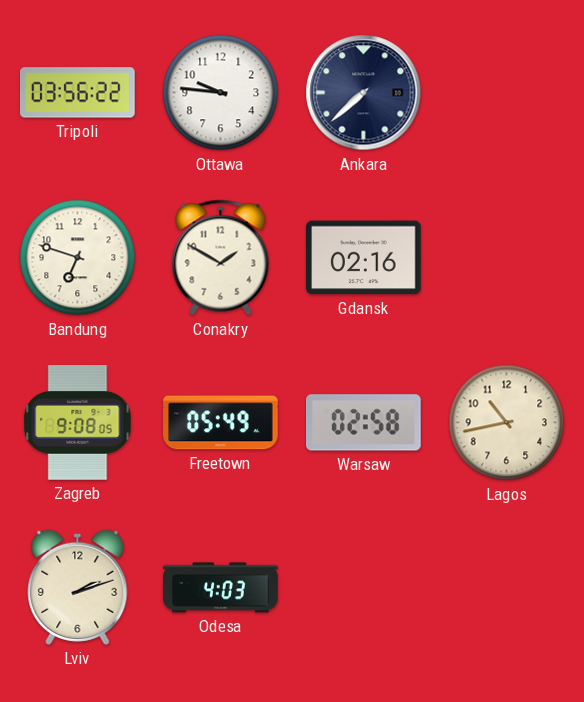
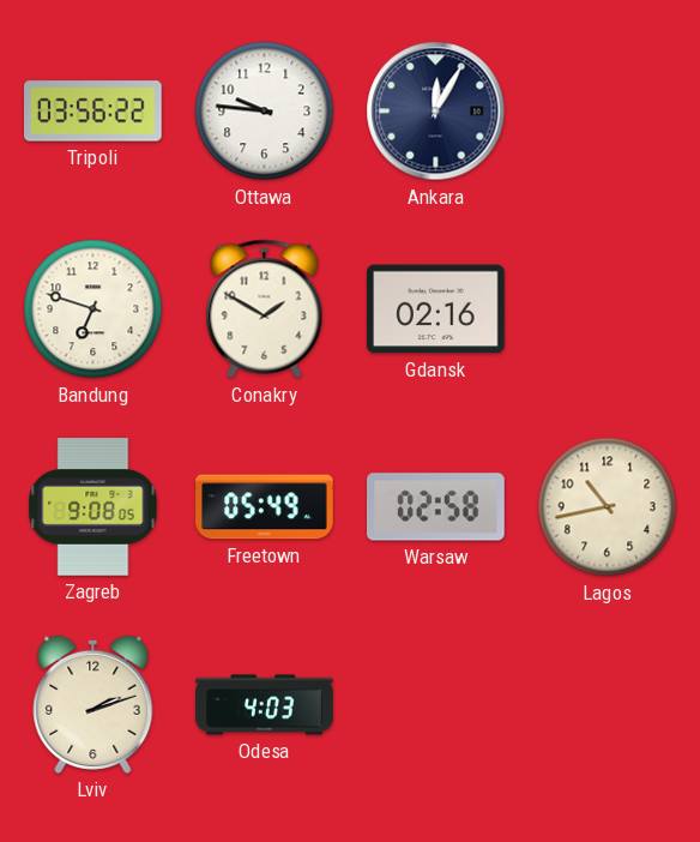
Ankara: 7:38 -> 12:05 (436, 112)
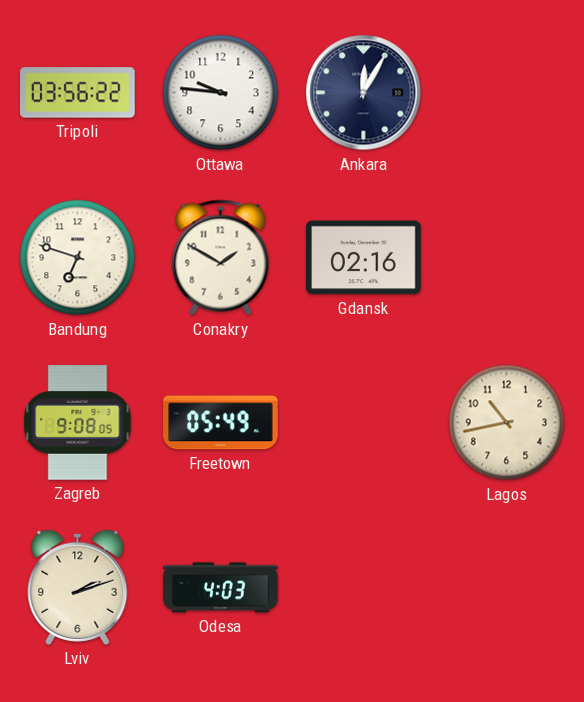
Warsaw: 02:58 -> none (436, 507)
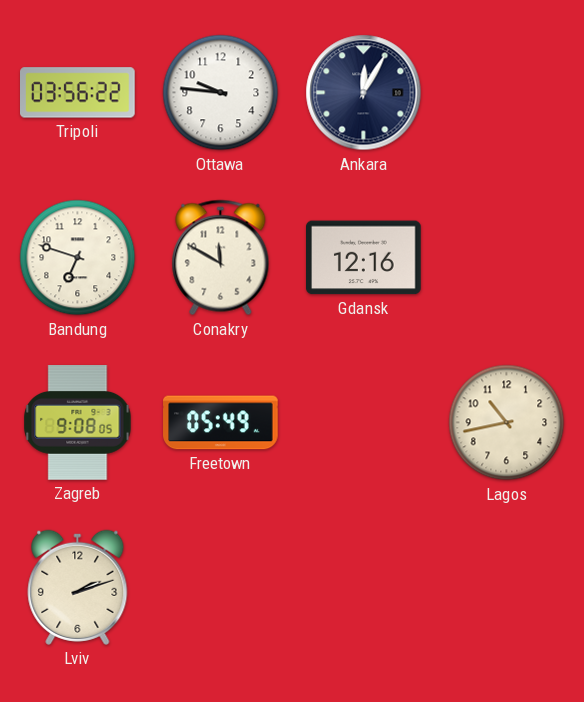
Conakry: 1:50 -> 11:50 (221, 258)
Gdansk: 02:16 -> 12:16 (364, 258)
Odesa: 4:03 -> none (221, 588)
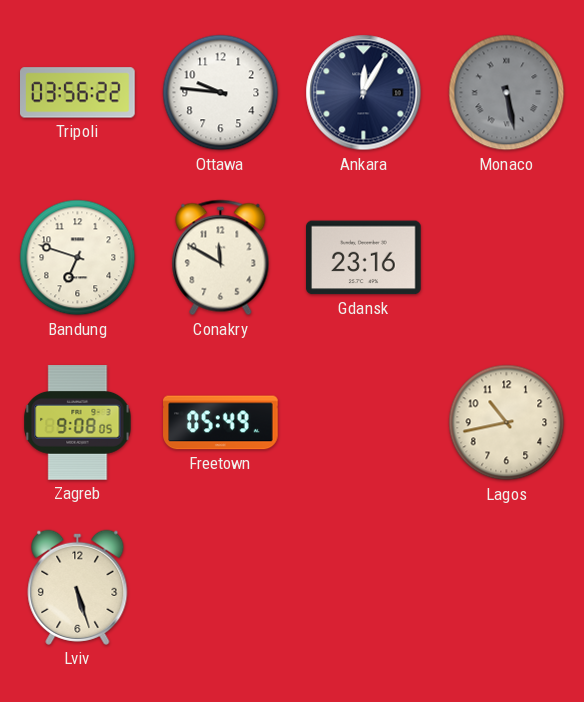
Monaco: none -> 5:28 (507, 93)
Gdansk: 12:16 -> 23:16 (364, 258)
Lviv: 2:12 -> 5:27 (78, 587)
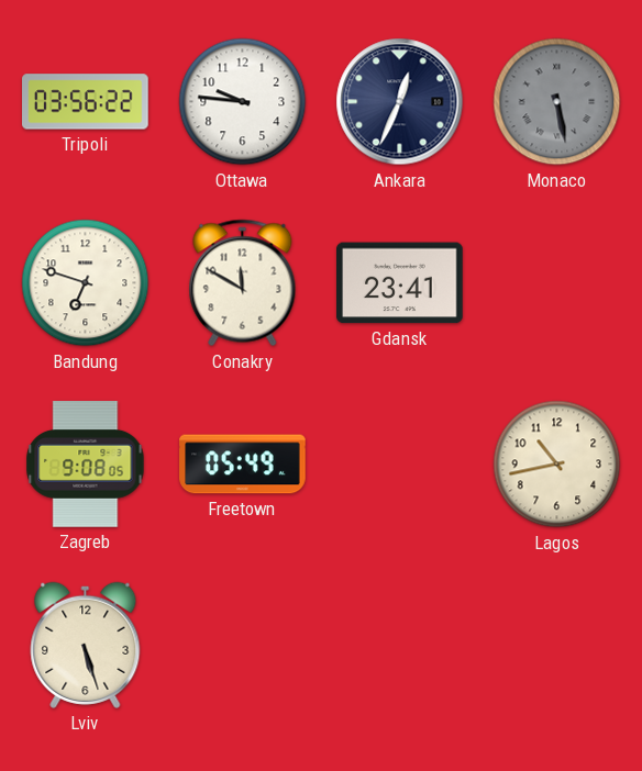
Ankara: 12:05 -> 12:34 (400, 102)
Gdansk: 23:16 -> 23:41 (400, 283)
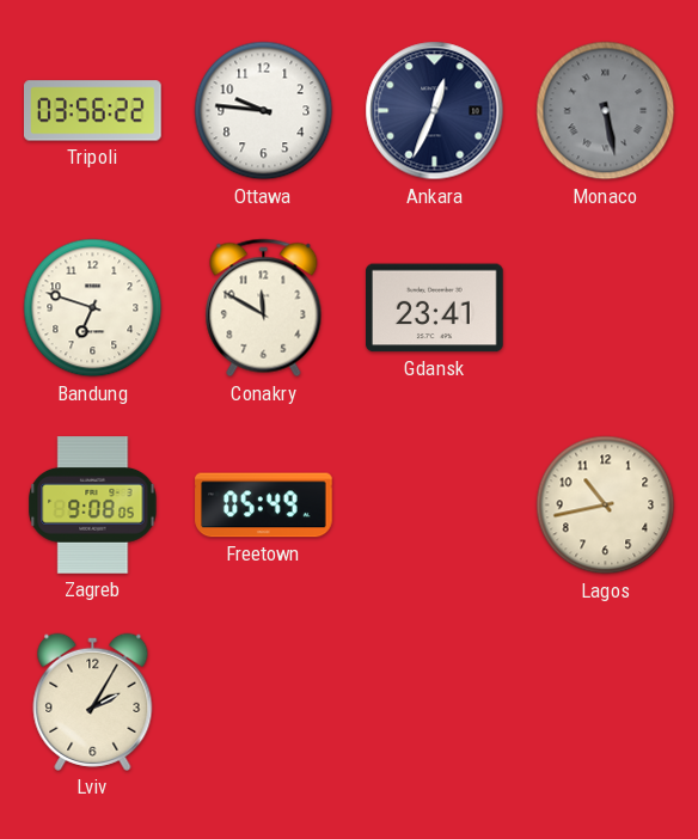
Lviv: 5:27 -> 2:05 (93, 702)
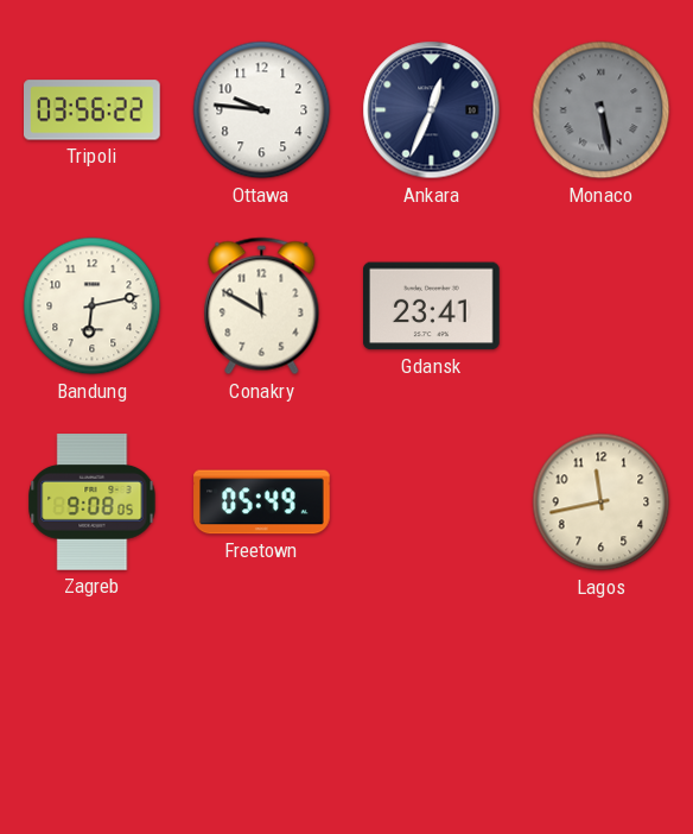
Bandung: 6:48 -> 6:13 (93, 307)
Lagos: 10:43 -> 11:43 (602, 503)
Lviv: 2:05 -> none (93, 702)
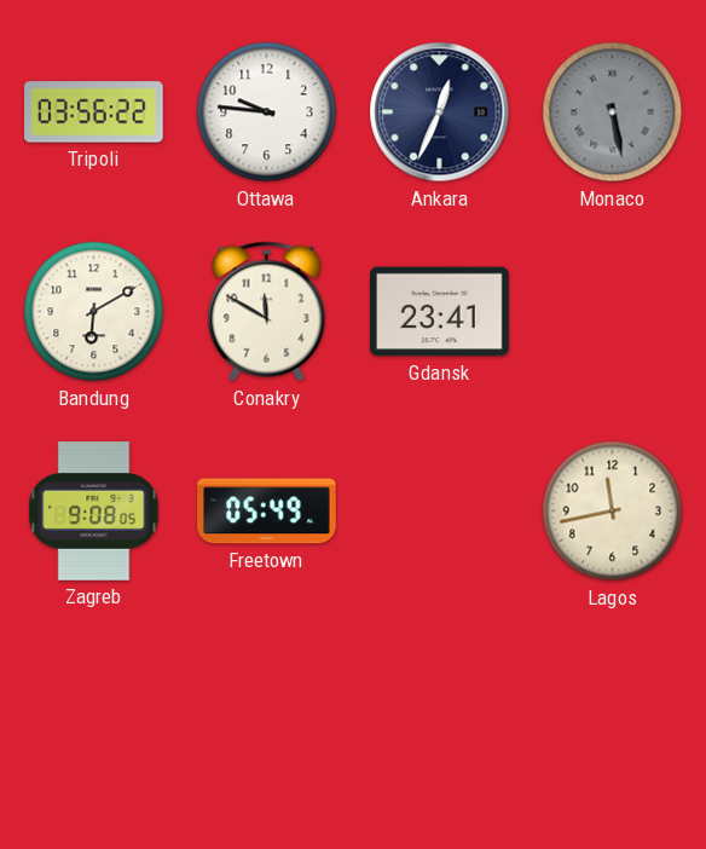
Bandung: 6:13 -> 6:10 (94, 312)
